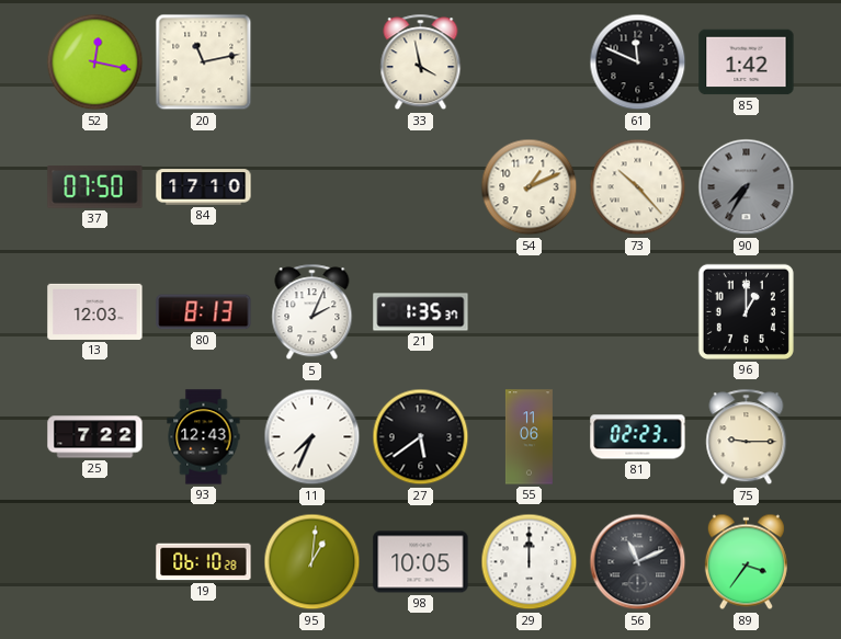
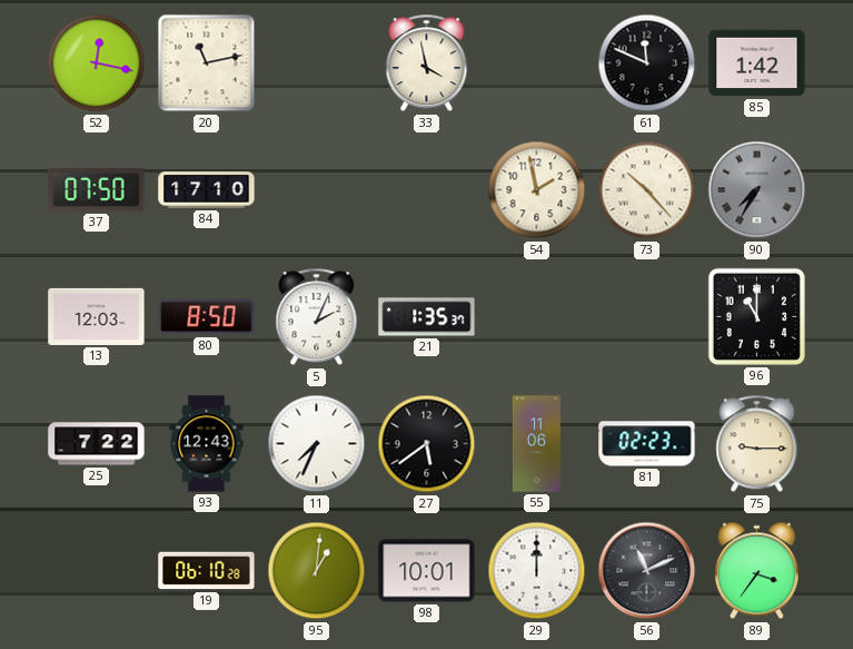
54: 1:11 -> 1:58 (537, 190)
80: 8:13 -> 8:50 (207, 317)
96: 1:00 -> 11:00 (756, 316)
98: 10:05 -> 10:01 (427, 571)
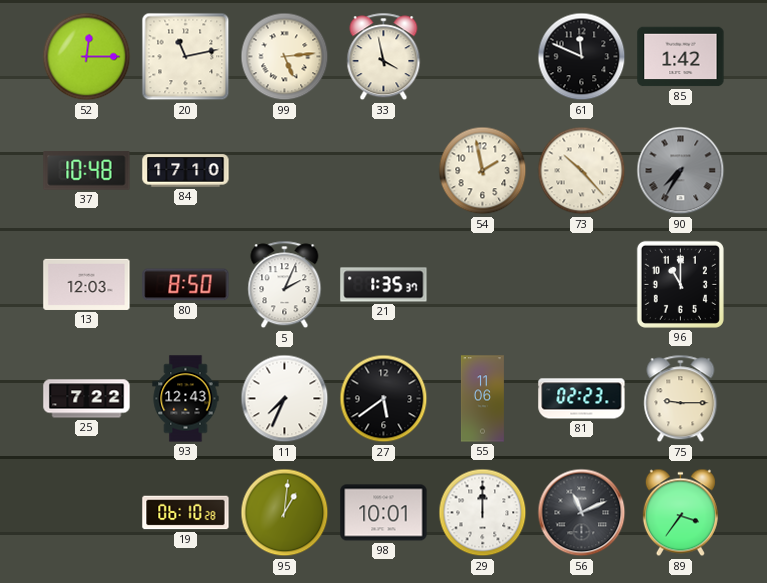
52: 12:17 -> 12:15 (87, 57)
99: none -> 5:14 (285, 57)
37: 07:50 -> 10:48 (87, 171)
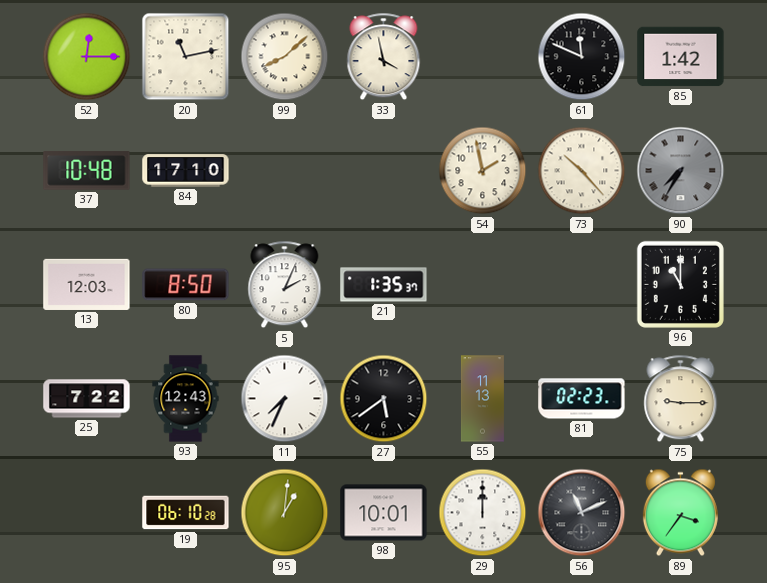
99: 5:14 -> 8:08 (285, 57)
55: 11:06 -> 11:13 (482, 399)
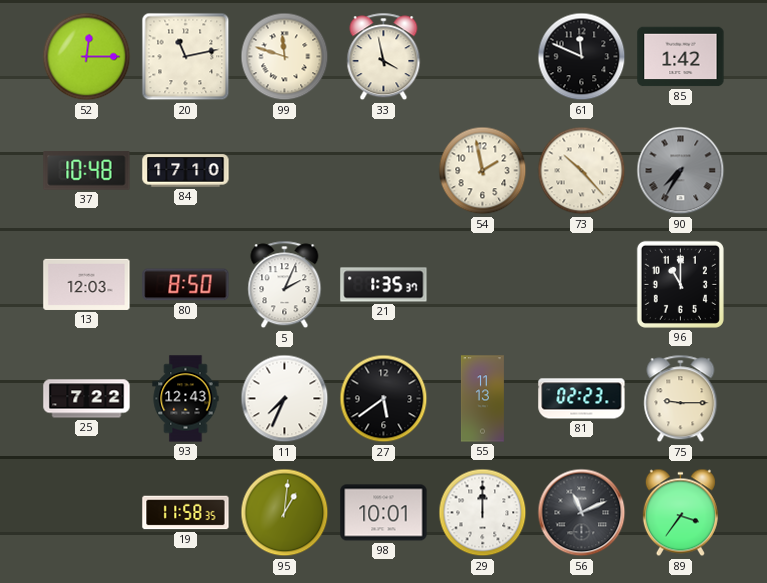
99: 8:08 -> 11:48 (285, 57)
19: 06:10 -> 11:58 (186, 513)
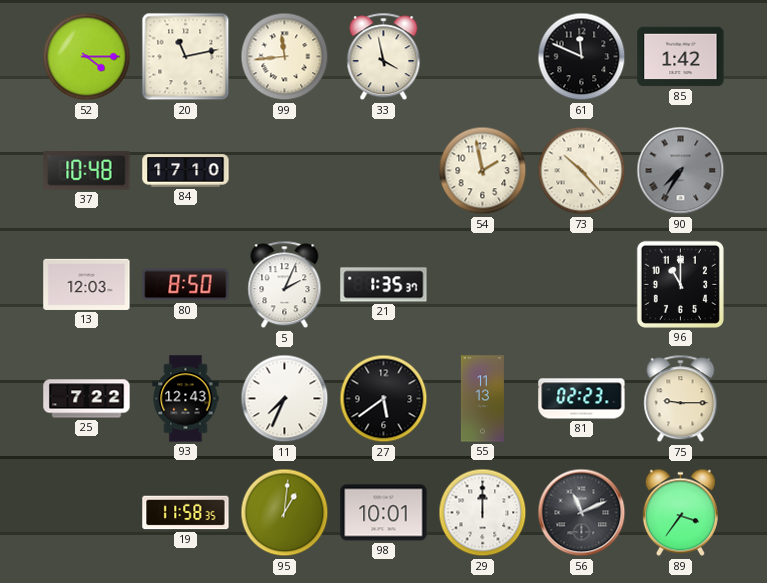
52: 12:15 -> 4:15 (87, 57)
99: 11:48 -> 11:44 (285, 57)
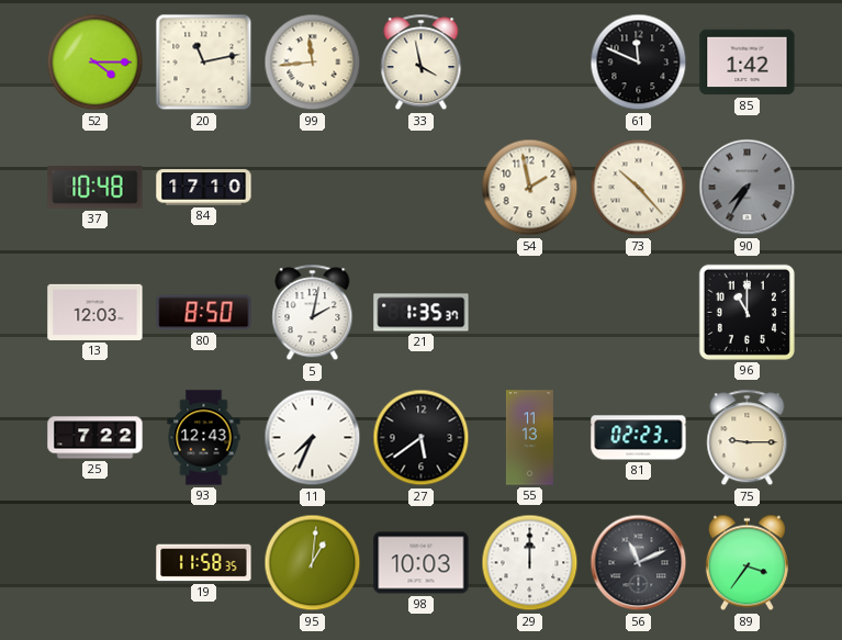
5: 2:04 -> 2:02 (313, 313)
98: 10:01 -> 10:03 (422, 563)
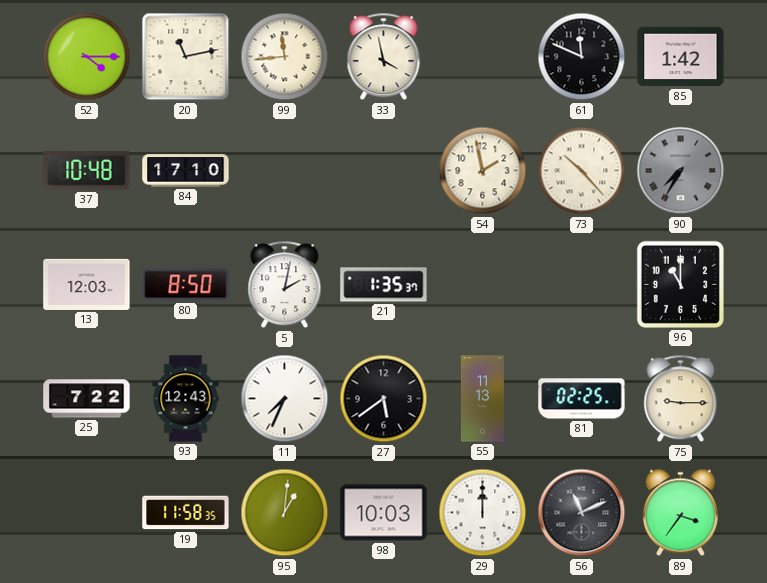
81: 02:23 -> 02:25 (582, 399)
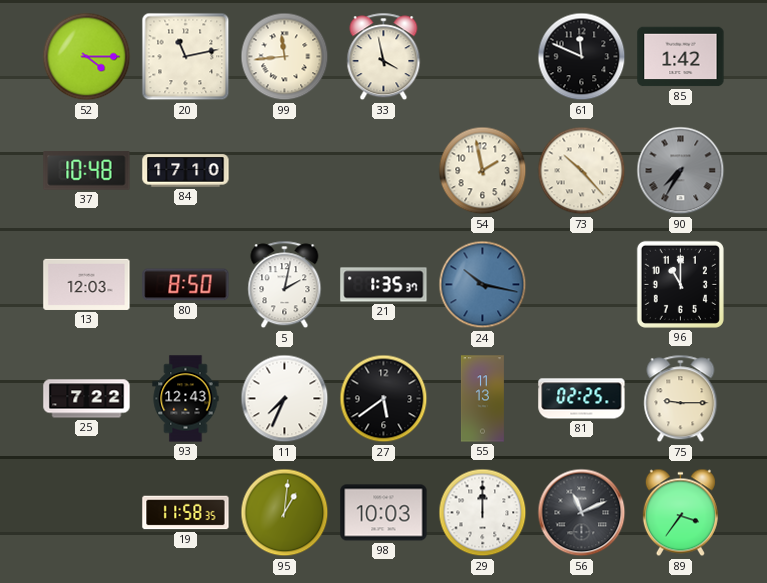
24: none -> 10:17 (483, 285)
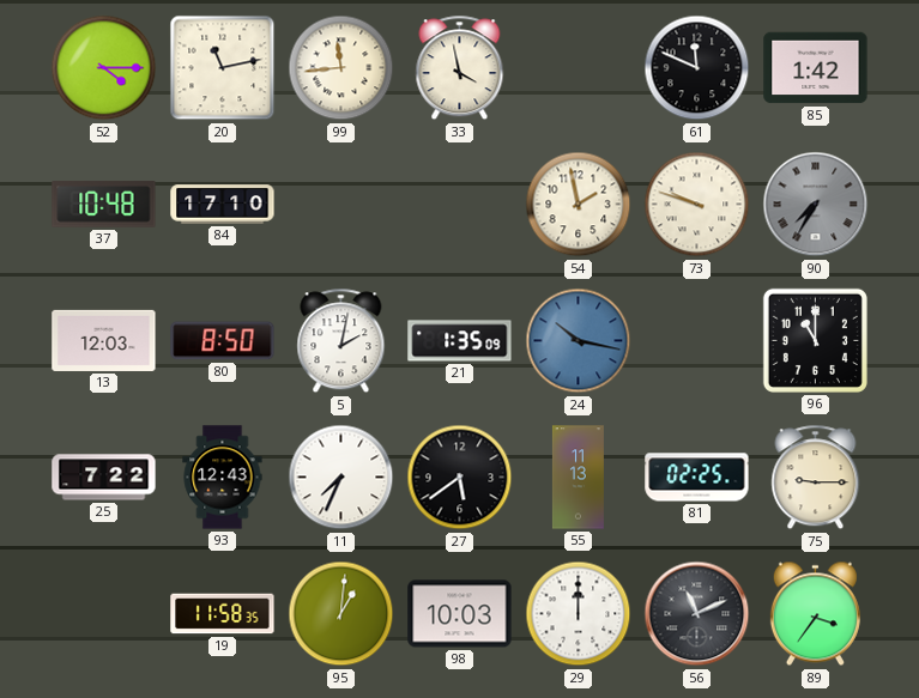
73: 10:23 -> 9:48 (697, 205)
21: 1:35:37 -> 1:35:09 (460, 341)
